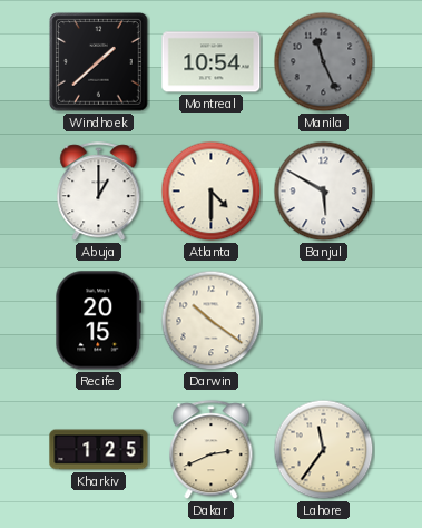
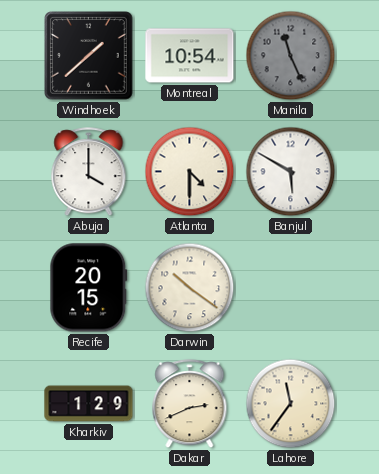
Abuja: 1:00 -> 4:00 (89, 172)
Kharkiv: 1:25 -> 1:29 (89, 404)
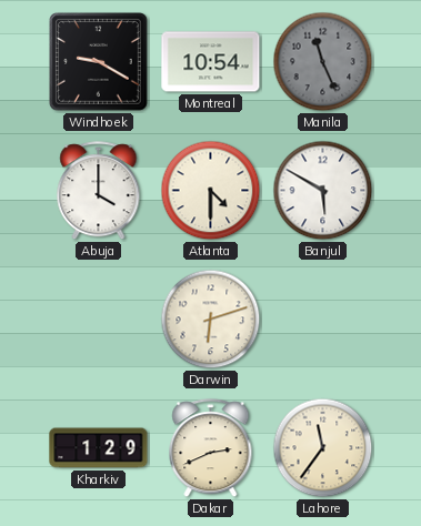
Windhoek: 1:38 -> 9:20 (99, 62)
Recife: 20:15 -> none (89, 288)
Darwin: 10:21 -> 6:12 (211, 320)
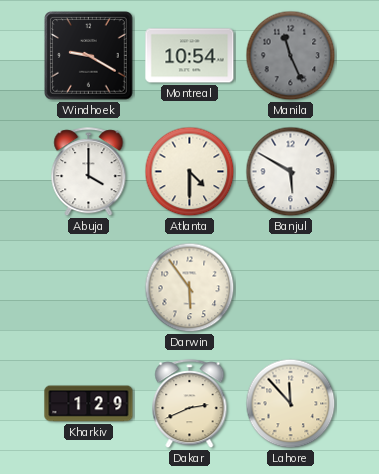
Darwin: 6:12 -> 5:54 (190, 288)
Lahore: 11:36 -> 11:53 (291, 404)
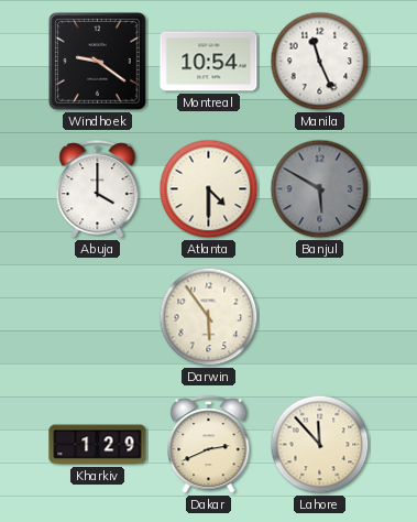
Windhoek: 9:20 -> 9:21 (98, 62)
Manila dial: grey -> white (320, 62)
Banjul dial: white -> grey (320, 189)
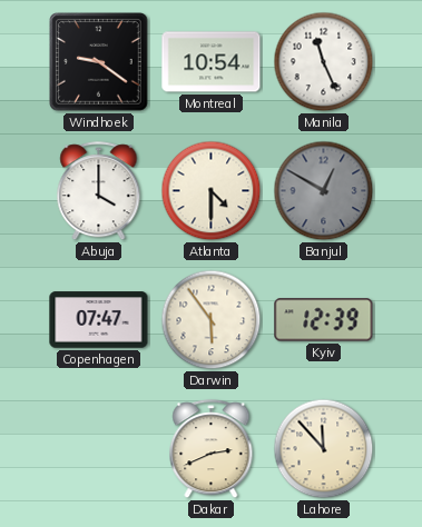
Banjul: 5:50 -> 12:50 (324, 191)
Copenhagen: none -> 07:47 (99, 320)
Kyiv: none -> 12:39 (324, 320)
Kharkiv: 1:29 -> none (98, 445)
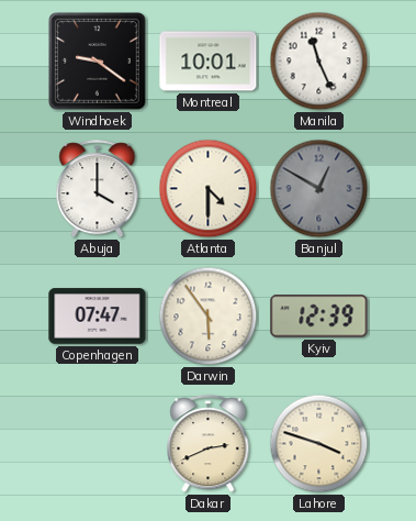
Montreal: 10:54 -> 10:01 (209, 62)
Lahore: 11:53 -> 3:48 (319, 444)
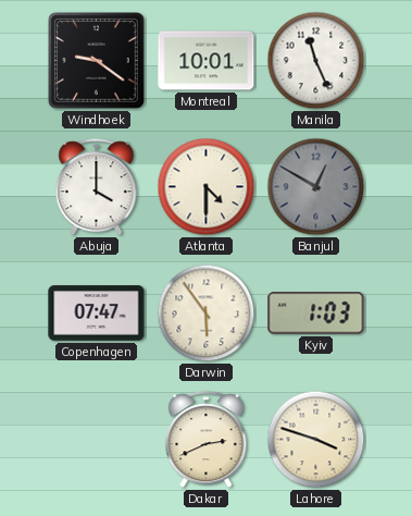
Kyiv: 12:39 -> 1:03 (316, 314)
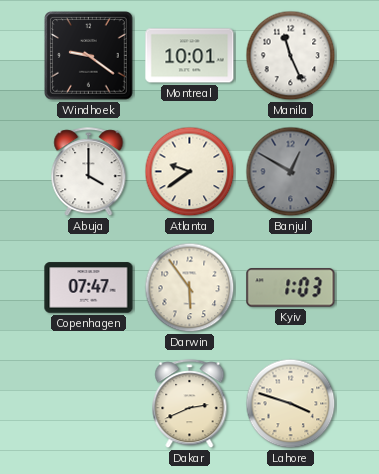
Atlanta: 4:30 -> 9:39 (190, 172)
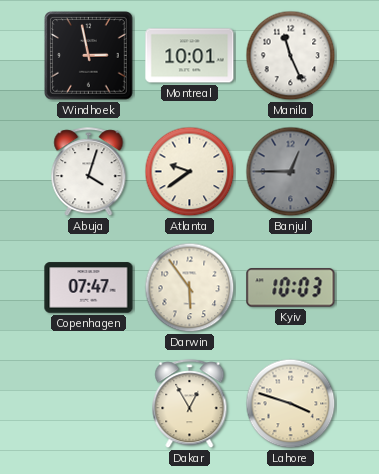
Windhoek: 9:21 -> 2:58 (89, 56)
Abuja: 4:00 -> 4:03 (89, 172)
Banjul: 12:50 -> 12:45 (291, 172)
Kyiv: 1:03 -> 10:03 (291, 288)
Dakar: 2:41 -> 12:55 (190, 404)
